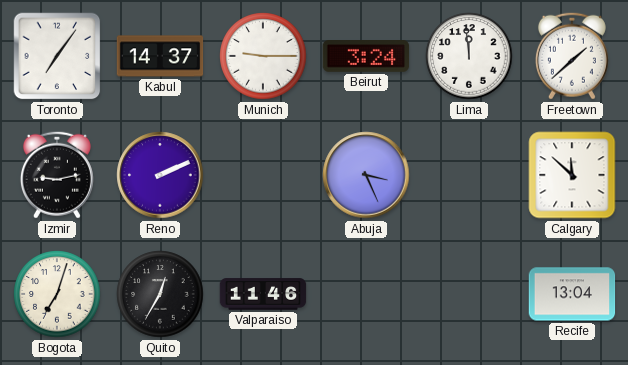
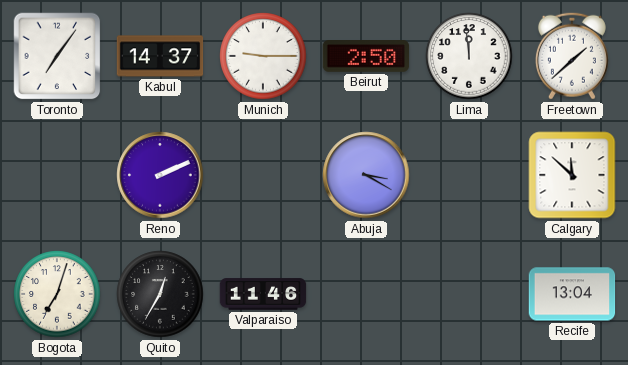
Beirut: 3:24 -> 2:50 (366, 56)
Izmir: 9:13 -> none (57, 175)
Abuja: 3:26 -> 3:20 (366, 175)
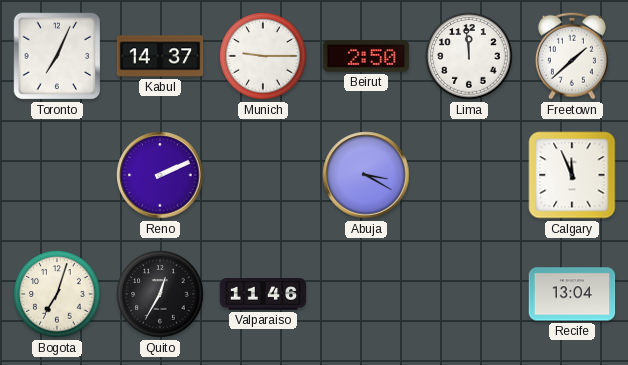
Toronto: 7:06 -> 7:04 (57, 56)
Calgary: 11:52 -> 11:56 (572, 175)
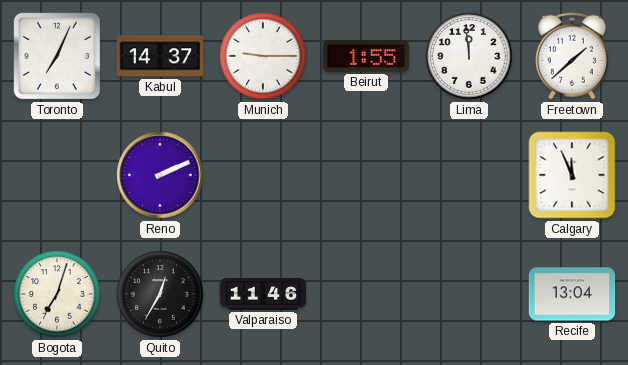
Beirut: 2:50 -> 1:55 (366, 56)
Abuja: 3:20 -> none (366, 175)
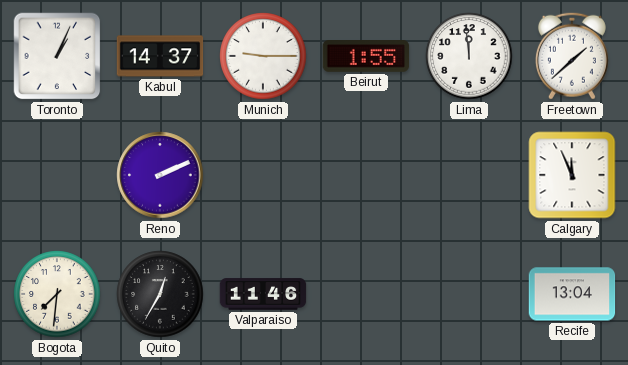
Toronto: 7:04 -> 1:04 (57, 56)
Bogota: 7:03 -> 7:31 (57, 294)
